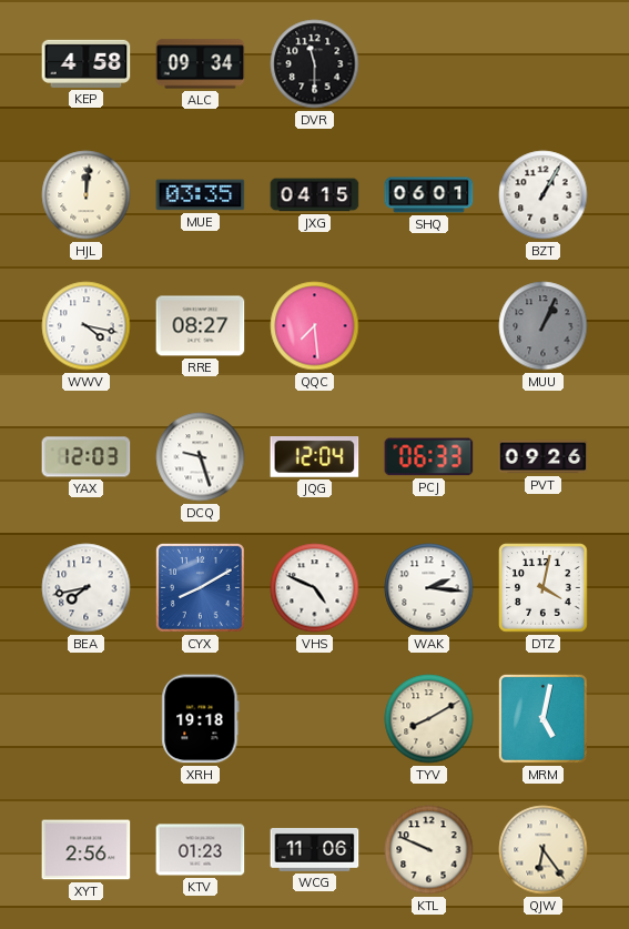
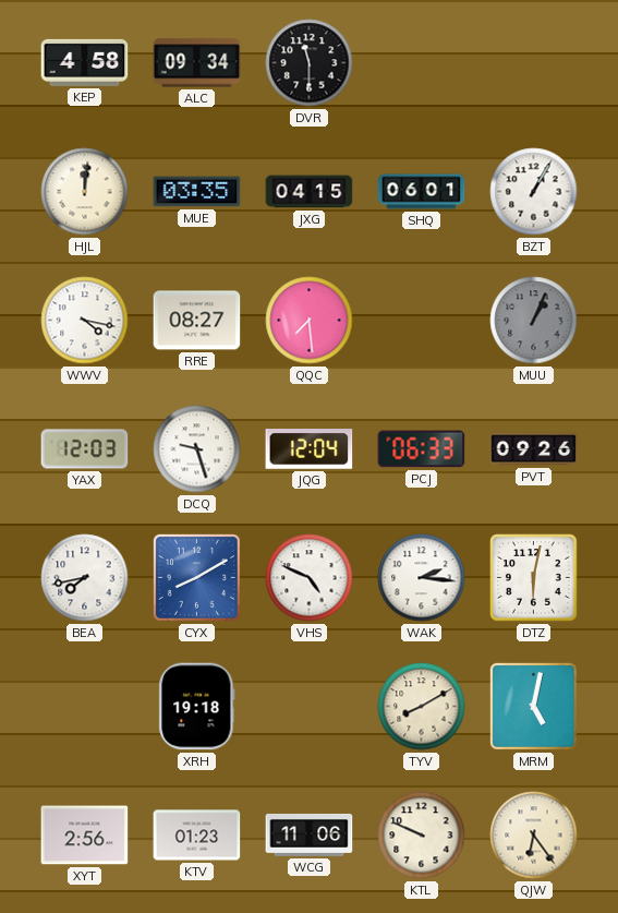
DTZ: 4:02 -> 6:02 (534, 578)
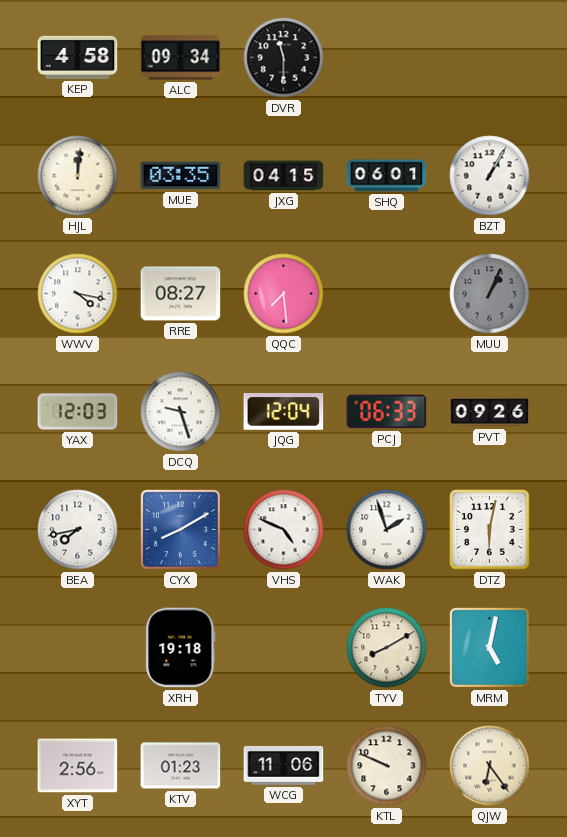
WAK: 2:16 -> 1:57 (387, 530)
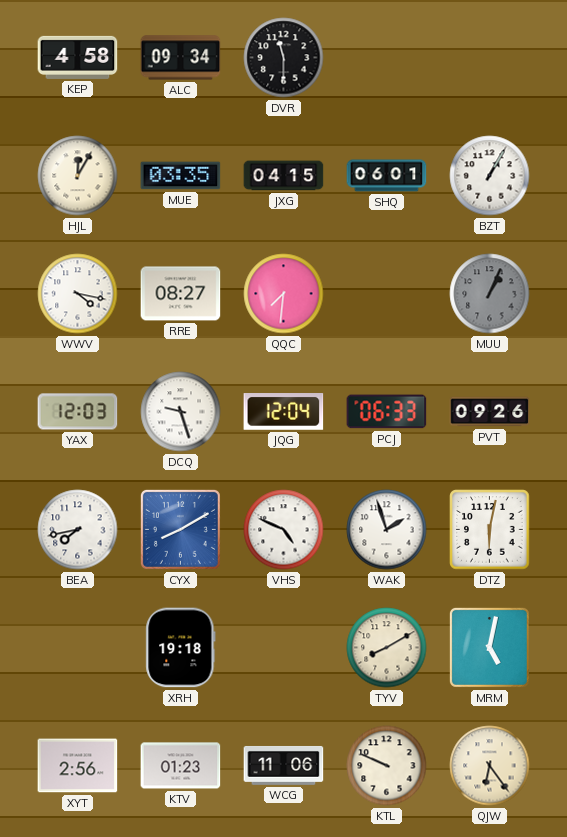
HJL: 12:01 -> 12:05 (78, 176)
QQC: 7:29 -> 7:31 (284, 294)
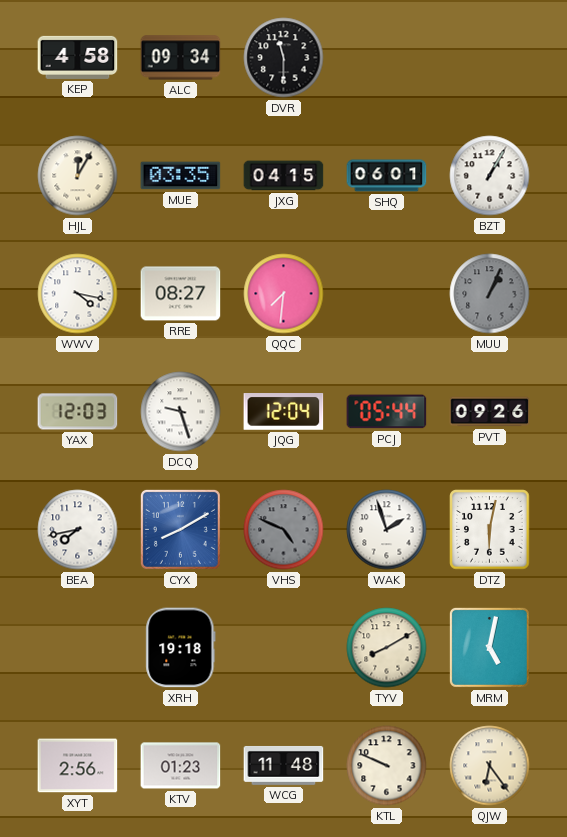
PCJ: 06:33 -> 05:44 (387, 412)
VHS dial: white -> grey (284, 530)
WCG: 11:06 -> 11:48 (284, 765)
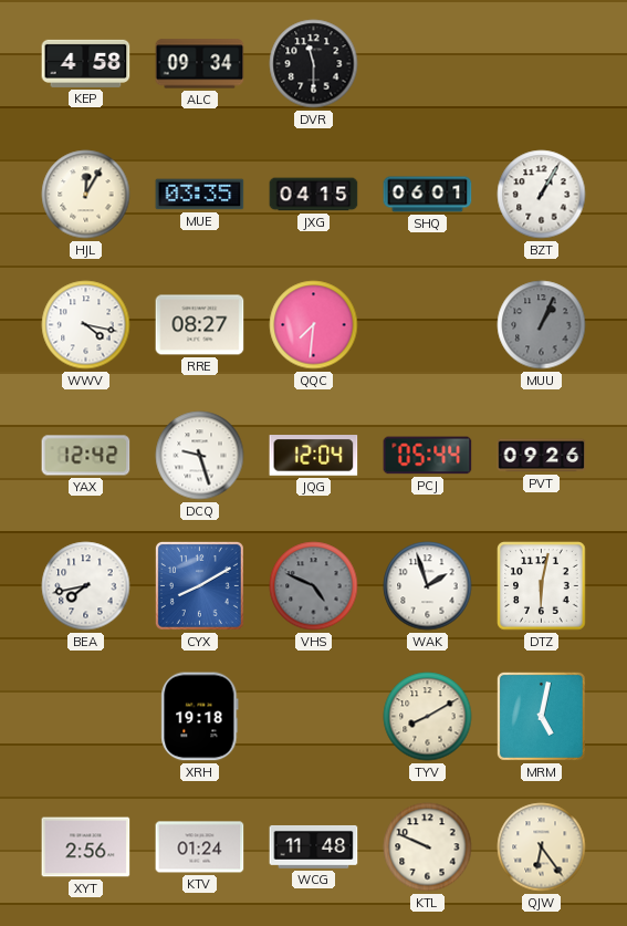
YAX: 12:03 -> 12:42 (86, 456)
KTV: 01:23 -> 01:24 (200, 847)
